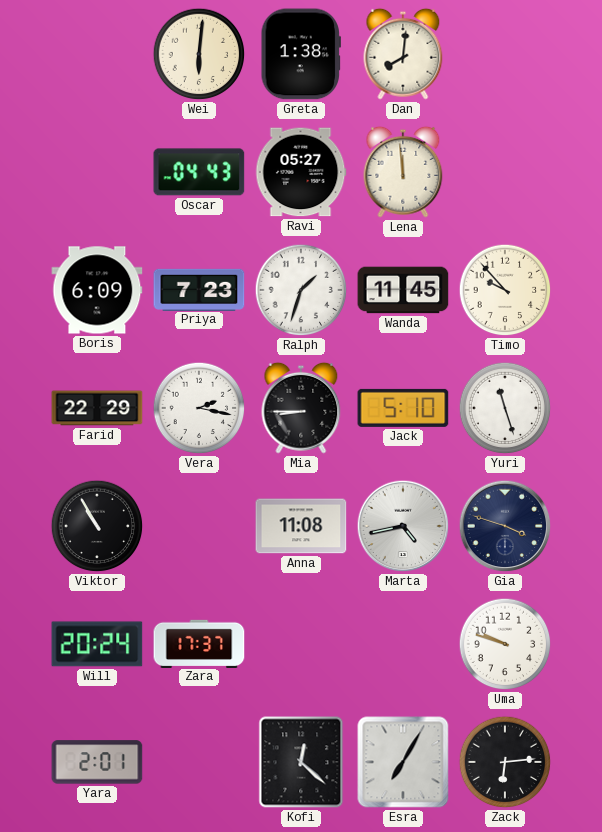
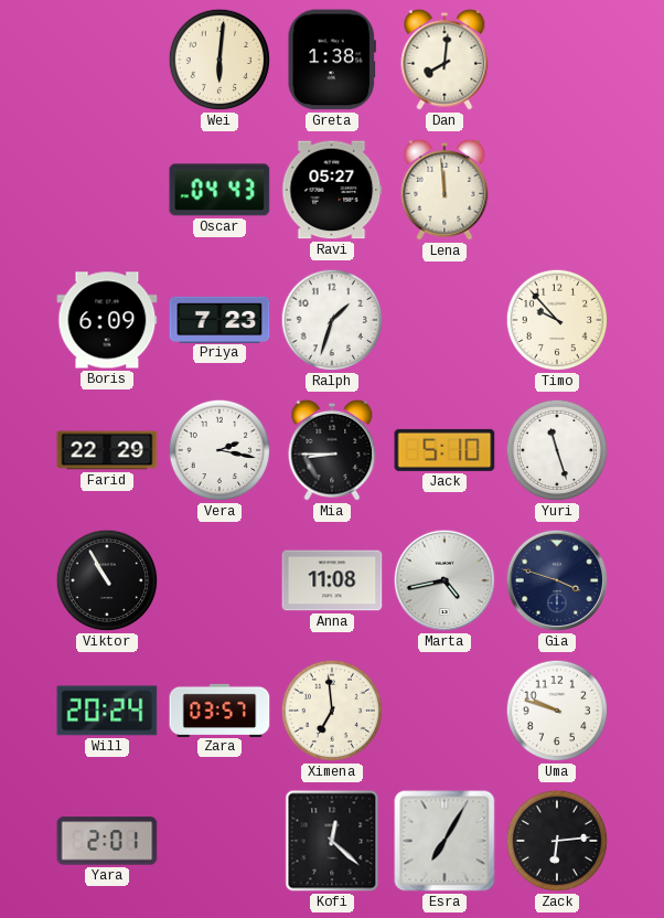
Wanda: 11:45 -> none (403, 290)
Zara: 17:37 -> 03:57 (219, 709)
Ximena: none -> 6:59 (332, 711)
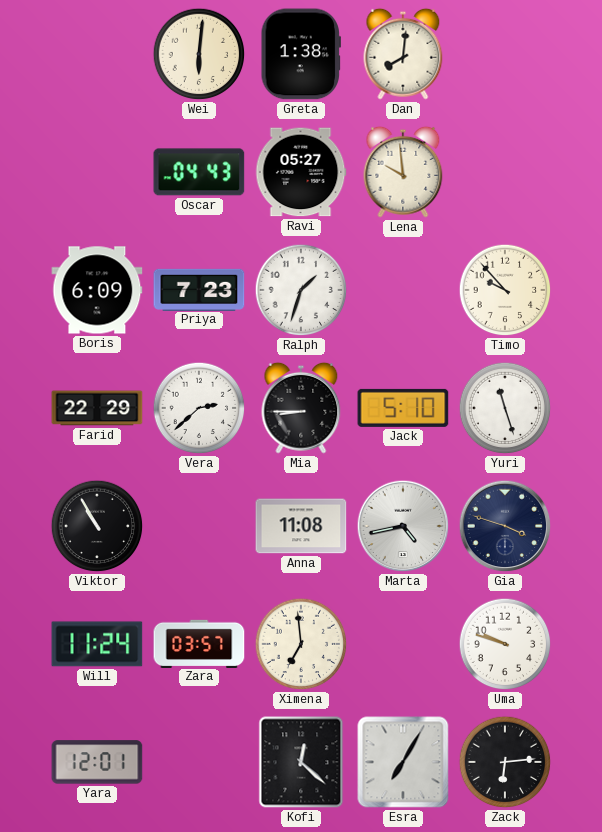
Lena: 11:59 -> 9:59 (403, 172)
Vera: 2:17 -> 2:38 (199, 408)
Will: 20:24 -> 11:24 (97, 644)
Yara: 2:01 -> 12:01 (97, 762)
